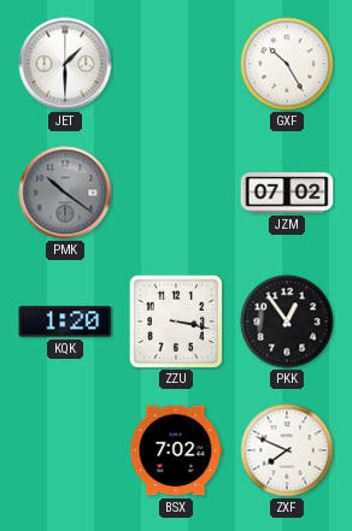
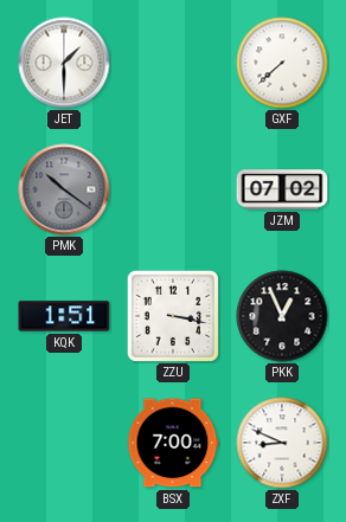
GXF: 10:25 -> 7:38 (282, 63)
KQK: 1:20 -> 1:51 (64, 316)
PKK: 12:54 -> 12:56 (282, 316)
BSX: 7:02 -> 7:00 (173, 443)
ZXF: 7:49 -> 8:49 (282, 443)
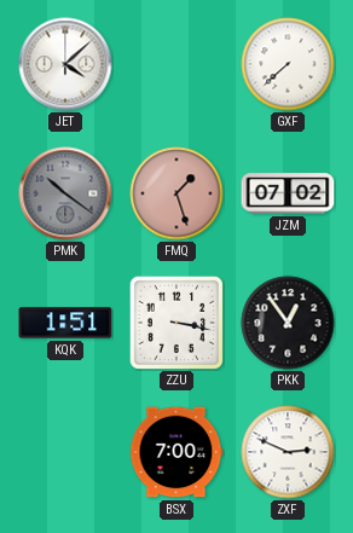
JET: 1:30 -> 4:08 (65, 64)
FMQ: none -> 1:27 (176, 193)
PKK: 12:56 -> 12:54 (288, 323)
ZXF: 8:49 -> 2:49 (288, 452)
